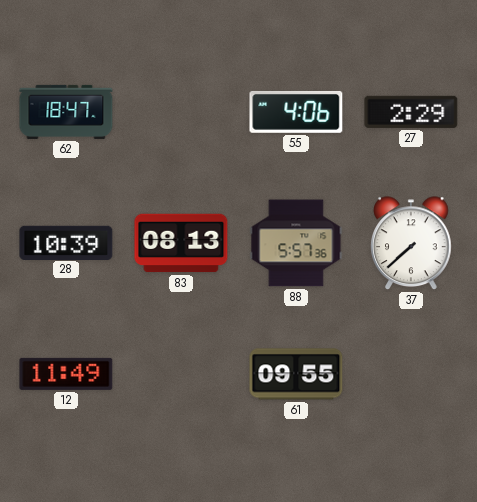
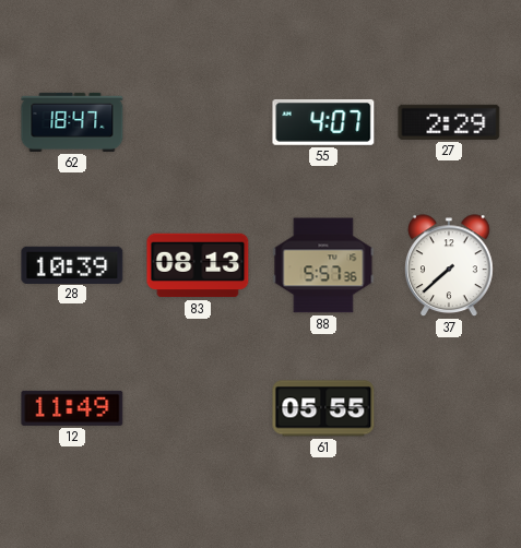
55: 4:06 -> 4:07 (323, 122)
61: 09:55 -> 05:55 (323, 408)
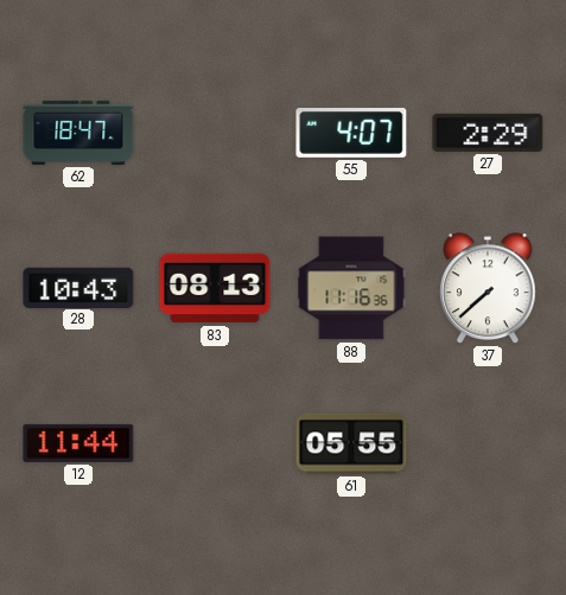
28: 10:39 -> 10:43 (78, 287)
88: 5:57 -> 11:16 (351, 288)
12: 11:49 -> 11:44 (78, 443)
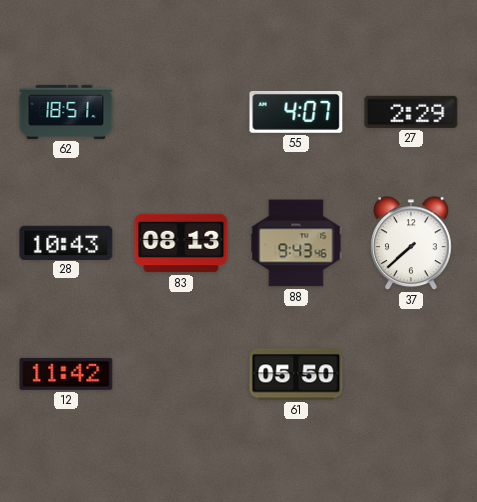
62: 18:47 -> 18:51 (66, 112)
88: 11:16 -> 9:43 (296, 243)
12: 11:44 -> 11:42 (66, 374)
61: 05:55 -> 05:50 (296, 374)
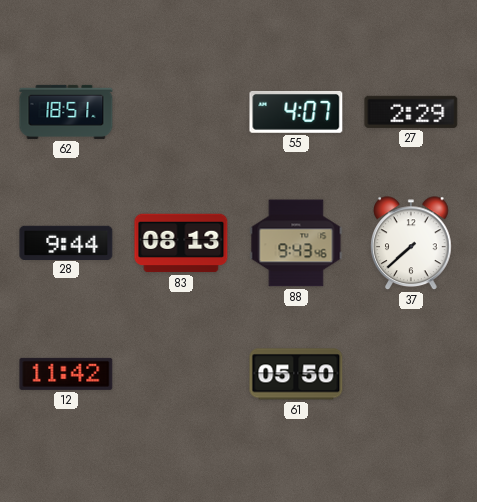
28: 10:43 -> 9:44 (66, 242)
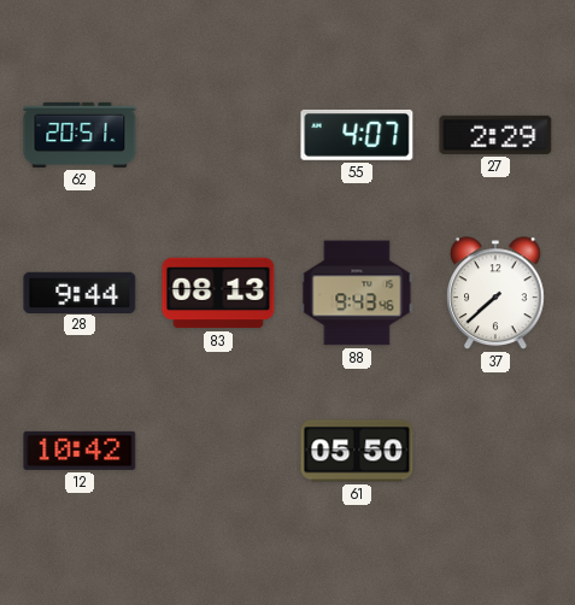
62: 18:51 -> 20:51 (80, 135)
12: 11:42 -> 10:42 (80, 451)
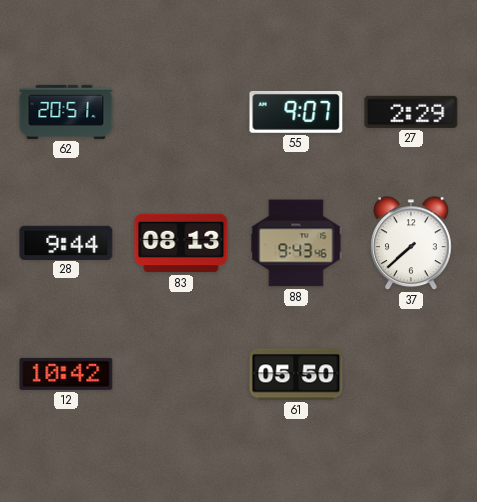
55: 4:07 -> 9:07 (296, 112)
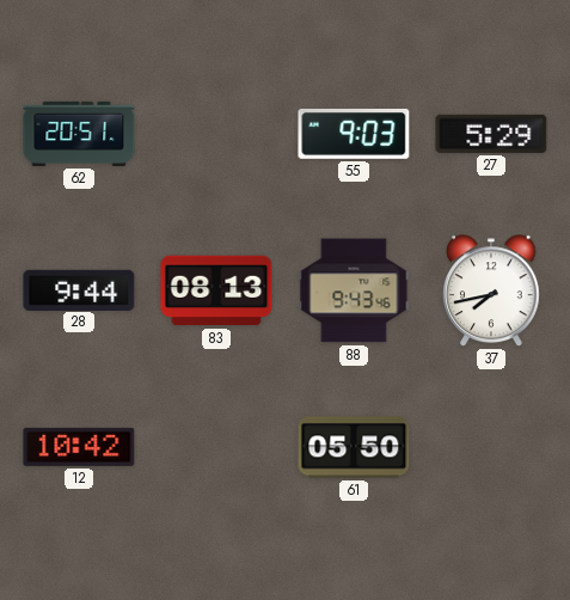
55: 9:07 -> 9:03 (354, 134)
27: 2:29 -> 5:29 (491, 134)
37: 7:38 -> 7:43 (491, 292)
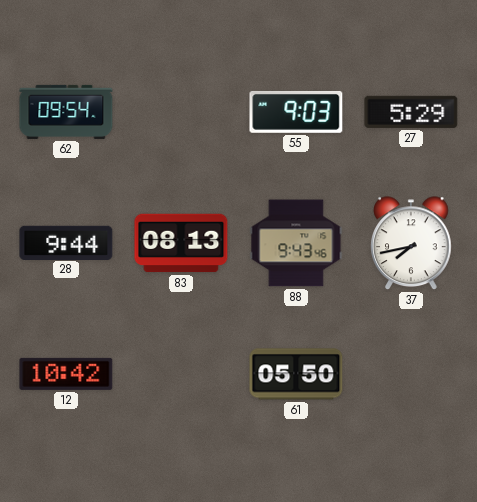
62: 20:51 -> 09:54 (66, 112)
